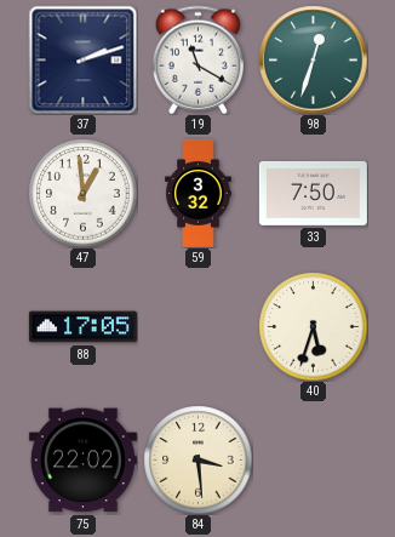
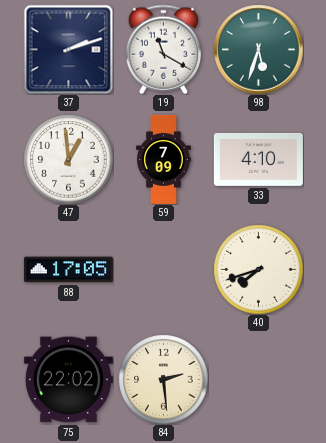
98: 12:33 -> 5:33 (258, 49)
59: 3:32 -> 7:09 (164, 159)
33: 7:50 -> 4:10 (258, 159)
40: 5:33 -> 7:42 (258, 269)
84: 3:29 -> 2:29 (163, 379)
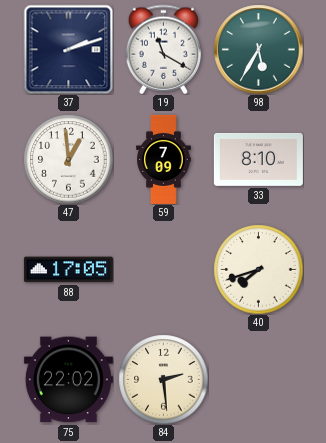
98: 5:33 -> 5:35 (258, 49)
33: 4:10 -> 8:10 (258, 159)
